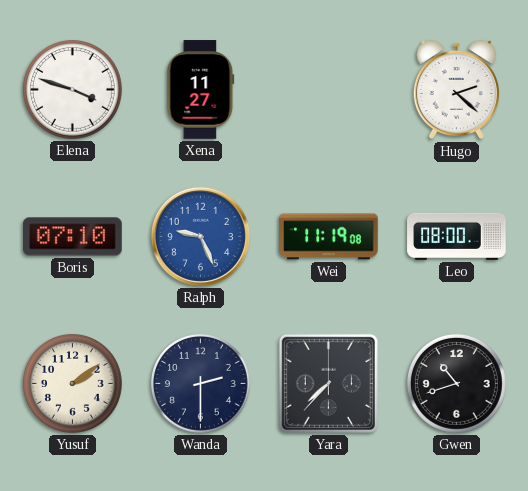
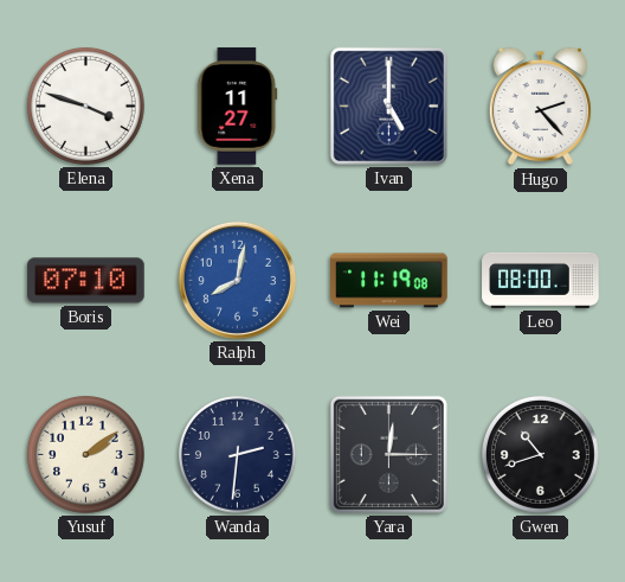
Ivan: none -> 5:00 (388, 105)
Hugo: 2:22 -> 2:23 (540, 107)
Ralph: 9:26 -> 8:02 (237, 280)
Wanda: 2:30 -> 2:31 (237, 454)
Yara: 7:37 -> 12:15 (388, 454)
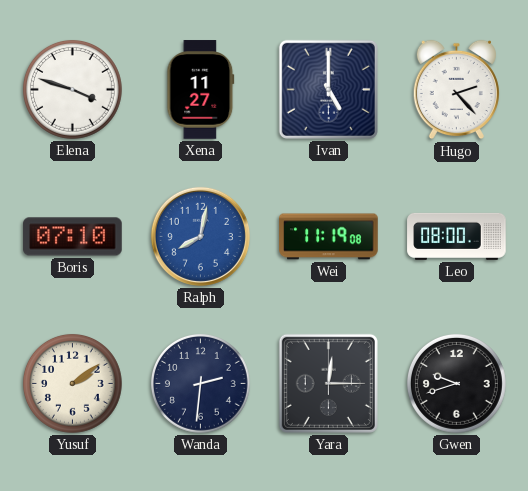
Gwen: 10:42 -> 9:42 (456, 383)
